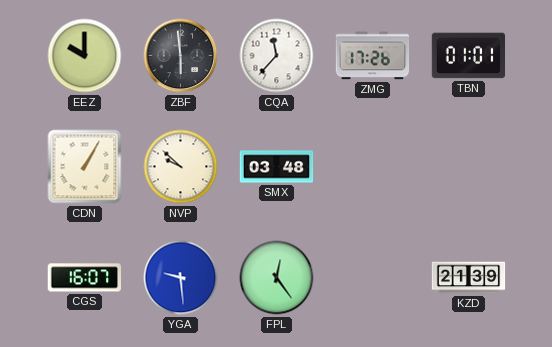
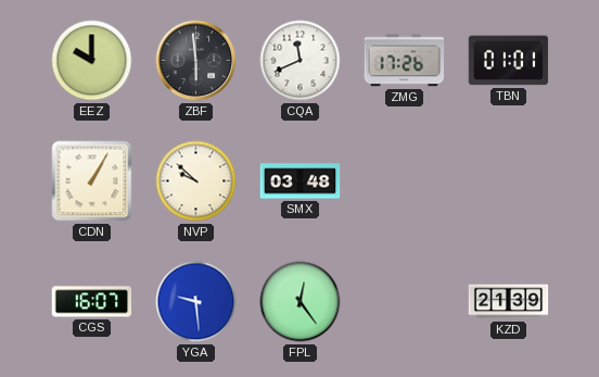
CQA: 11:37 -> 11:41 (301, 61)
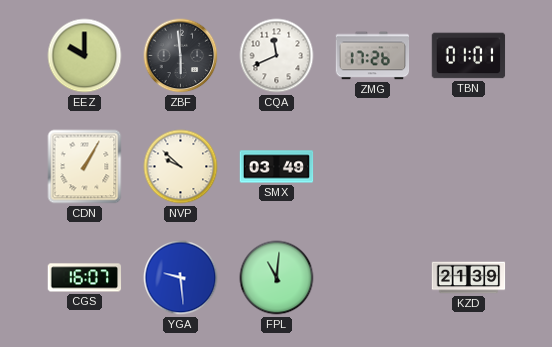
SMX: 03:48 -> 03:49 (277, 167)
FPL: 12:24 -> 11:01 (277, 278)
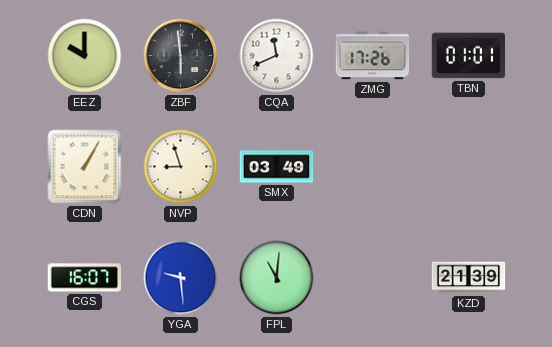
NVP: 9:52 -> 8:57 (181, 167)
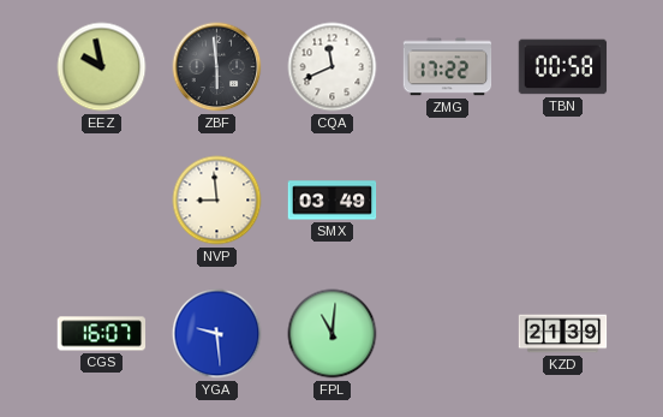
EEZ: 10:00 -> 9:58 (102, 67)
ZMG: 17:26 -> 17:22 (448, 67)
TBN: 01:01 -> 00:58 (563, 67)
CDN: 1:05 -> none (85, 167)
NVP: 8:57 -> 8:59 (217, 201)
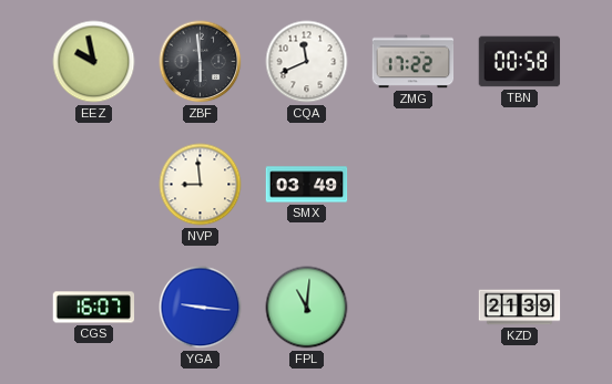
YGA: 9:29 -> 9:16 (201, 308)
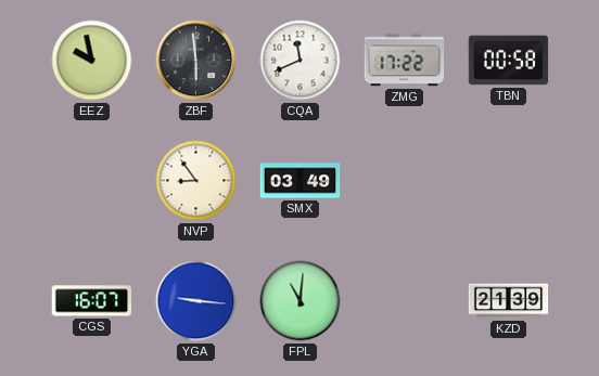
NVP: 8:59 -> 8:54 (196, 181)
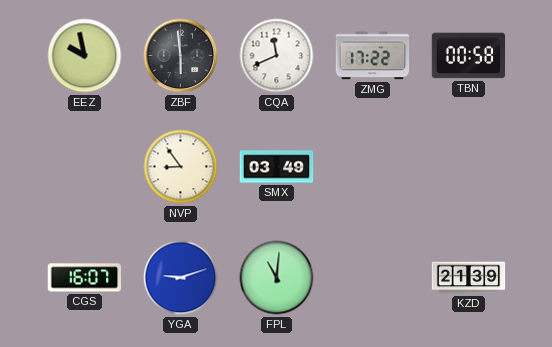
YGA: 9:16 -> 9:12 (181, 278)
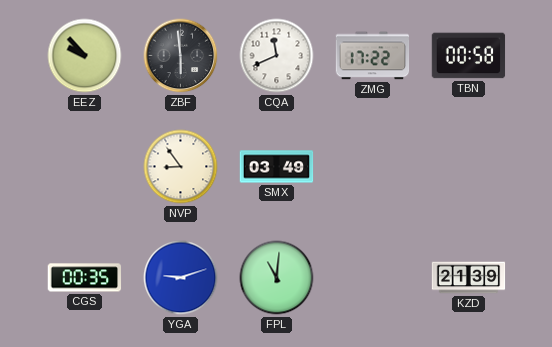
EEZ: 9:58 -> 9:53 (85, 56)
CGS: 16:07 -> 00:35 (85, 278)
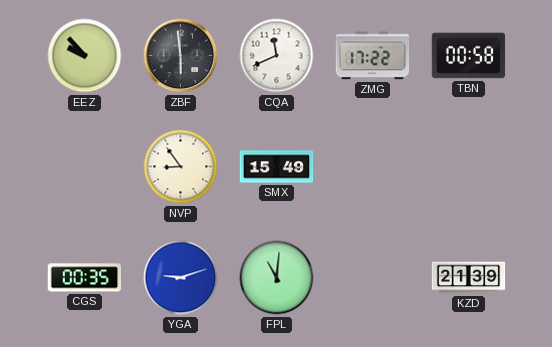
SMX: 03:49 -> 15:49 (277, 167)
